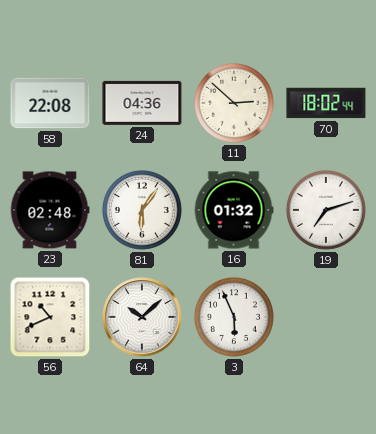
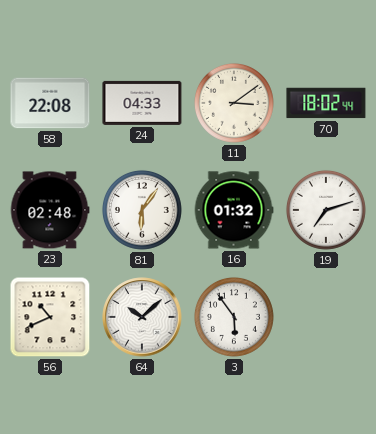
24: 04:36 -> 04:33 (142, 103)
11: 2:52 -> 3:09 (234, 103)
3: 5:56 -> 5:54 (234, 317)
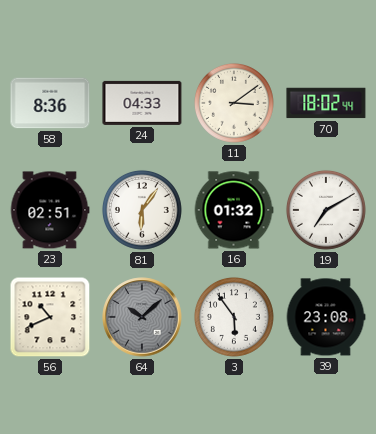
58: 22:08 -> 8:36 (50, 103)
23: 02:48 -> 02:51 (50, 210)
19: 7:12 -> 7:10 (326, 210)
64 dial: white -> grey (142, 317)
39: none -> 23:08 (326, 317)
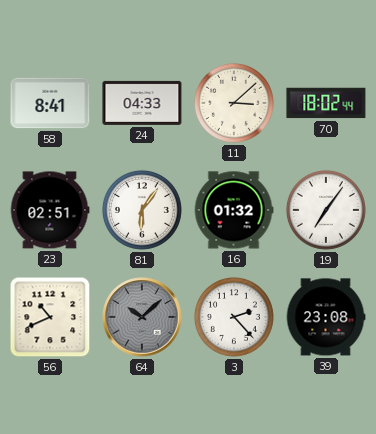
58: 8:36 -> 8:41 (50, 103)
11: 3:09 -> 3:08 (234, 103)
19: 7:10 -> 7:06 (326, 210)
3: 5:54 -> 2:23 (234, 317)
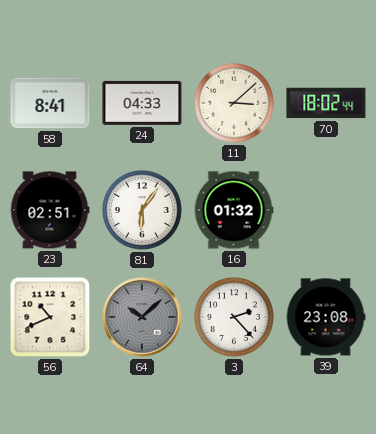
19: 7:06 -> none (326, 210)
